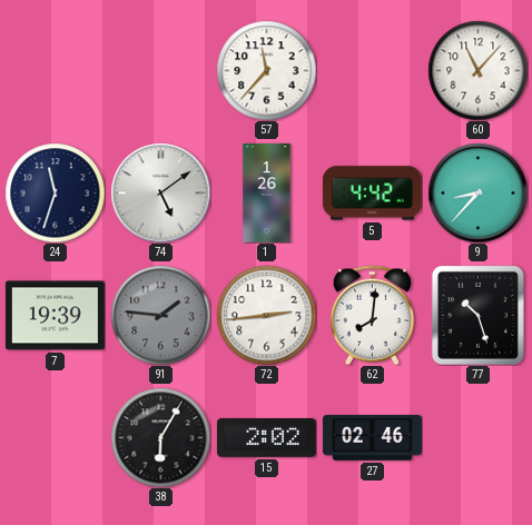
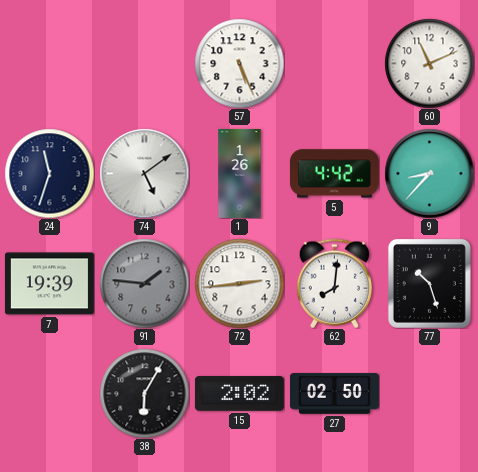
57: 11:37 -> 5:26 (239, 63)
60: 11:07 -> 11:11 (429, 63)
27: 02:46 -> 02:50 (334, 394)
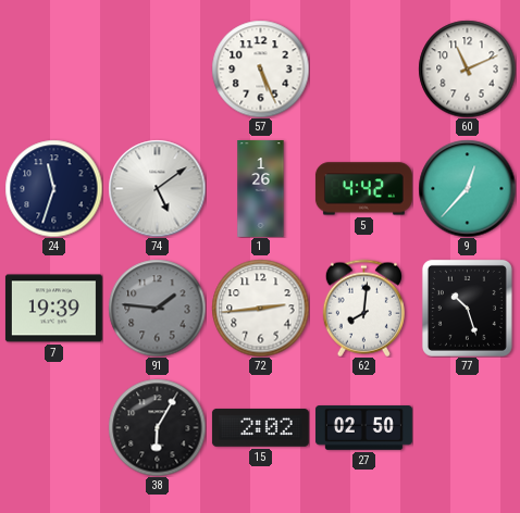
9: 8:37 -> 12:37 (467, 188)
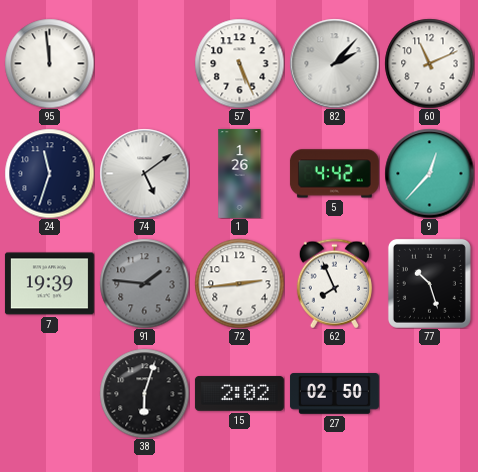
95: none -> 11:59 (49, 63)
82: none -> 2:07 (334, 63)
62: 8:01 -> 7:56 (334, 283)
38: 6:05 -> 6:03 (144, 393)
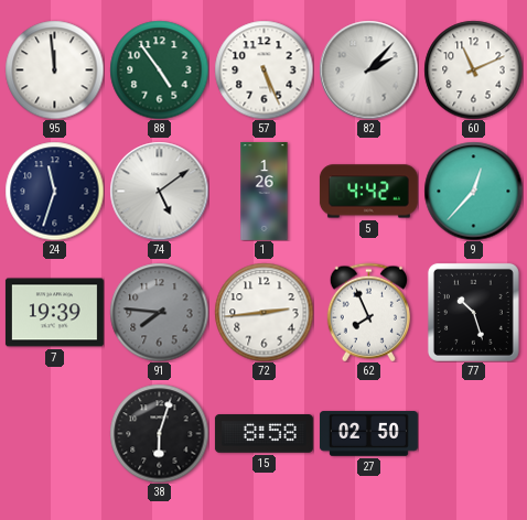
88: none -> 4:54 (159, 69)
91: 1:46 -> 7:46 (159, 312)
15: 2:02 -> 8:58 (263, 434)
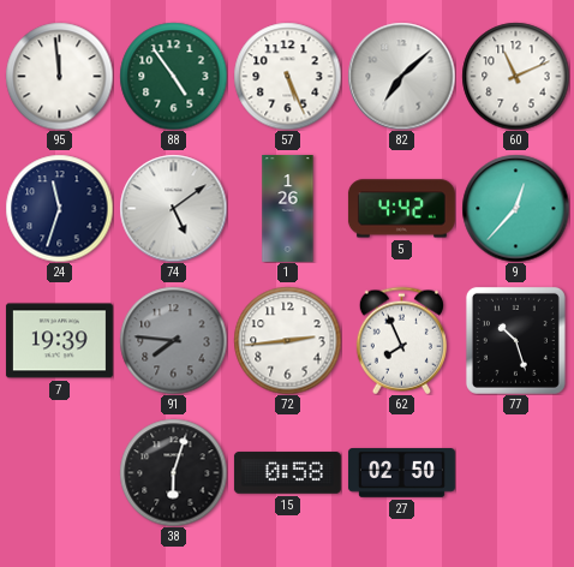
82: 2:07 -> 7:08 (401, 76)
15: 8:58 -> 0:58 (287, 473)
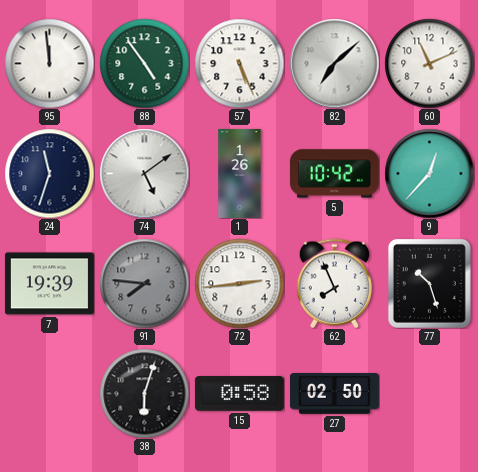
5: 4:42 -> 10:42 (334, 174)
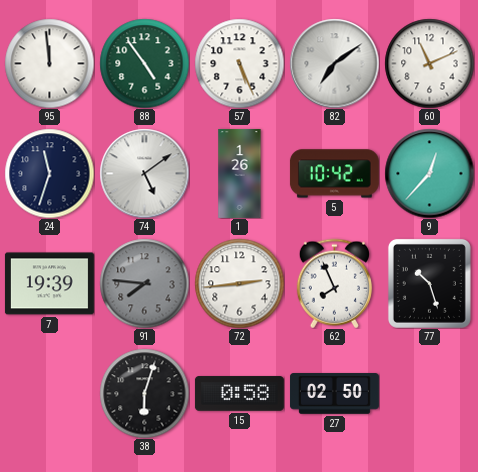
82: 7:08 -> 7:09 (334, 63)
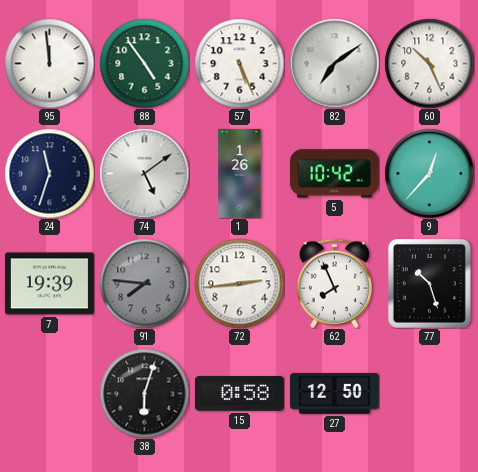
60: 11:11 -> 10:26 (429, 63)
27: 02:50 -> 12:50 (334, 394)
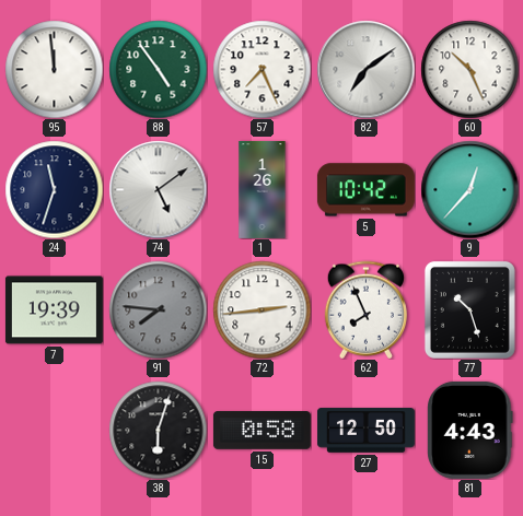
57: 5:26 -> 7:26 (261, 69)
81: none -> 4:43 (470, 430)
